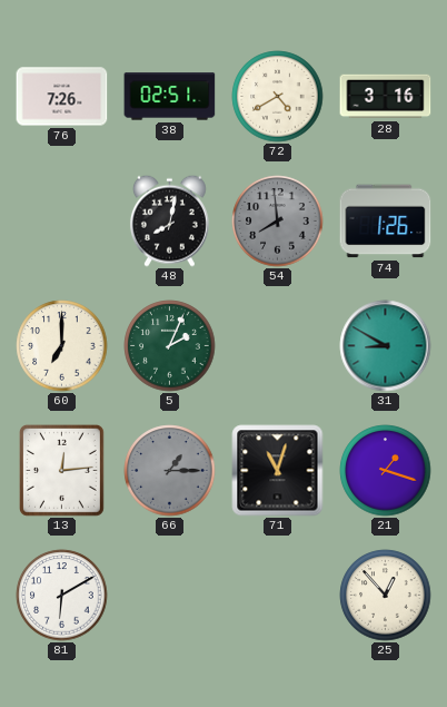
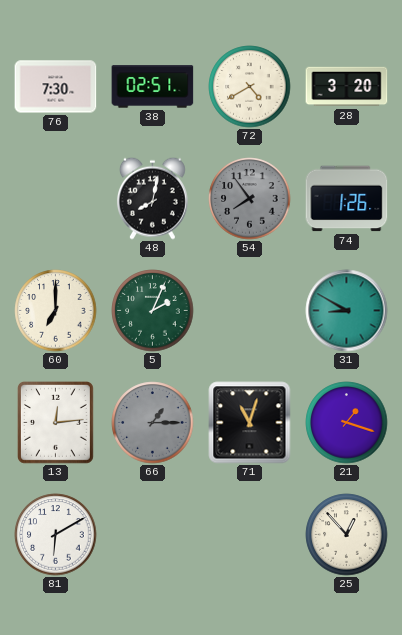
76: 7:26 -> 7:30 (56, 87)
28: 3:16 -> 3:20 (347, 87)
54: 7:59 -> 7:54 (250, 199)
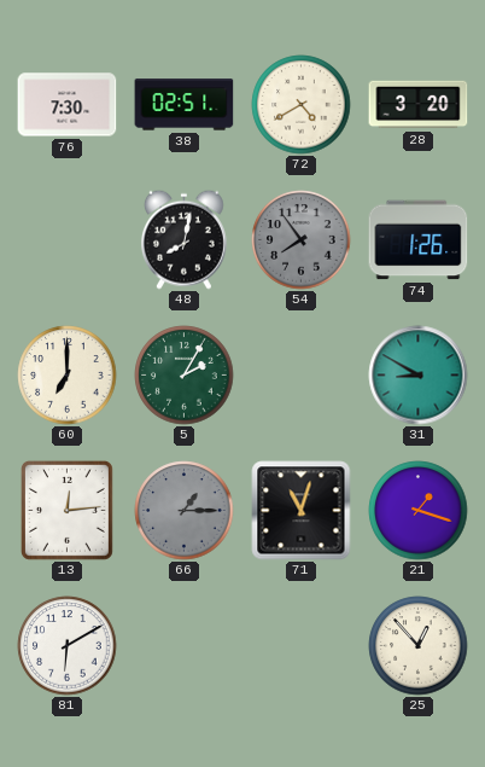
5: 2:04 -> 2:05 (185, 376)
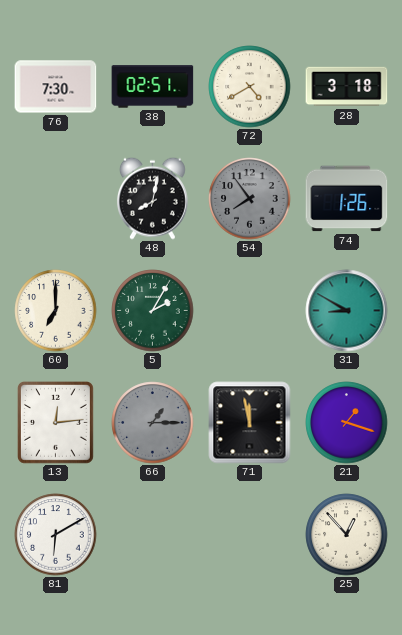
28: 3:20 -> 3:18 (347, 87)
71: 11:03 -> 11:58 (250, 423)
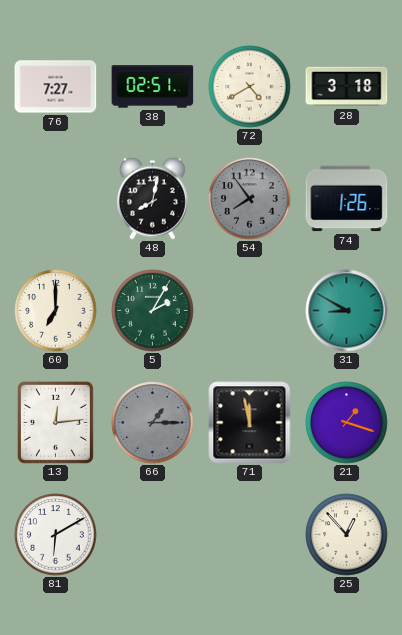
76: 7:30 -> 7:27 (56, 87)
